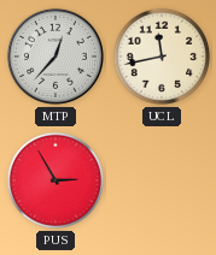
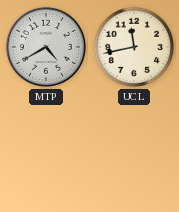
MTP: 12:37 -> 4:40 (46, 47)
PUS: 2:55 -> none (56, 180)
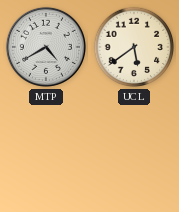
UCL: 11:43 -> 5:39 (134, 47)
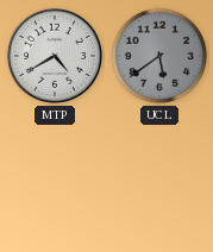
UCL dial: cream -> grey (159, 56)
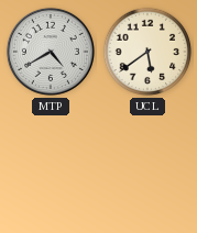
UCL dial: grey -> cream (147, 52)
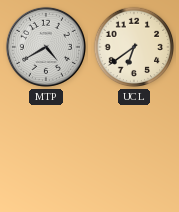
UCL: 5:39 -> 6:39 (134, 47)
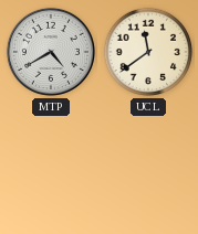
UCL: 6:39 -> 11:39 (148, 52)
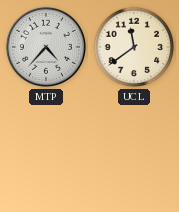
MTP: 4:40 -> 4:37 (46, 47)
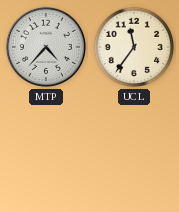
UCL: 11:39 -> 11:36 (134, 47)
